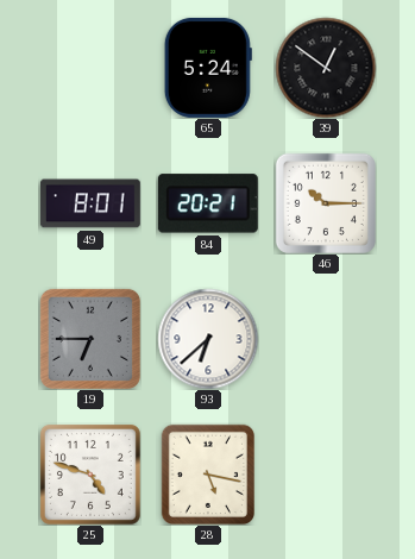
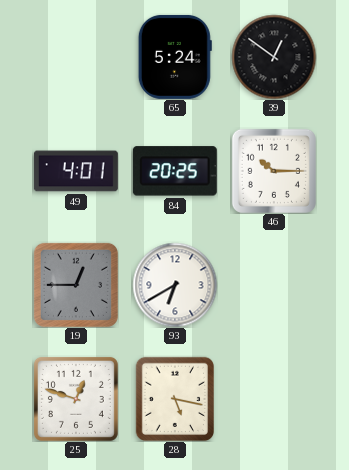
49: 8:01 -> 4:01 (76, 171)
84: 20:21 -> 20:25 (175, 171)
19: 6:45 -> 12:45 (76, 285)
93: 6:38 -> 6:40 (175, 285)
25: 4:48 -> 12:48 (76, 399)
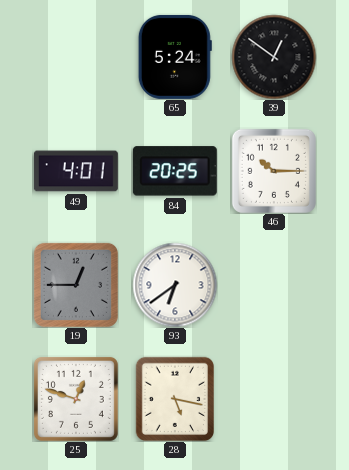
93: 6:40 -> 6:39 (175, 285)
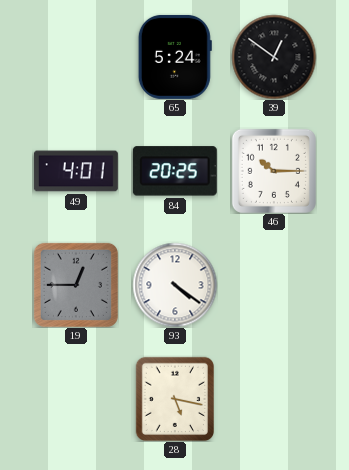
93: 6:39 -> 4:21 (175, 285)
25: 12:48 -> none (76, 399)
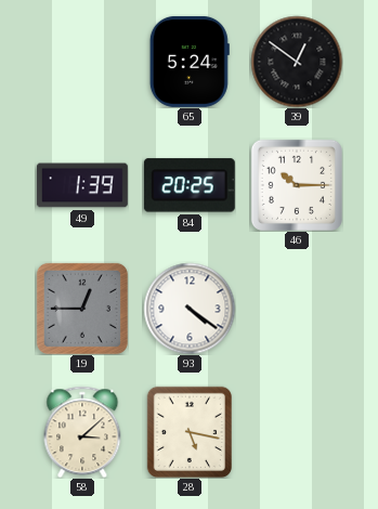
49: 4:01 -> 1:39 (82, 185)
58: none -> 3:08 (82, 432)
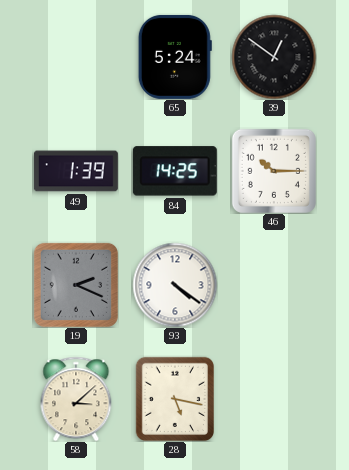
84: 20:25 -> 14:25 (175, 171)
19: 12:45 -> 2:19 (76, 285)
